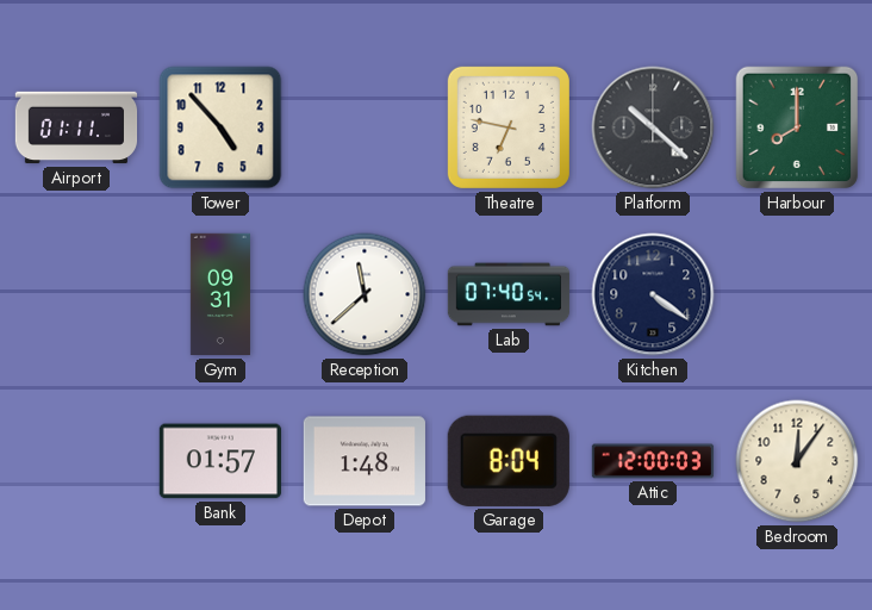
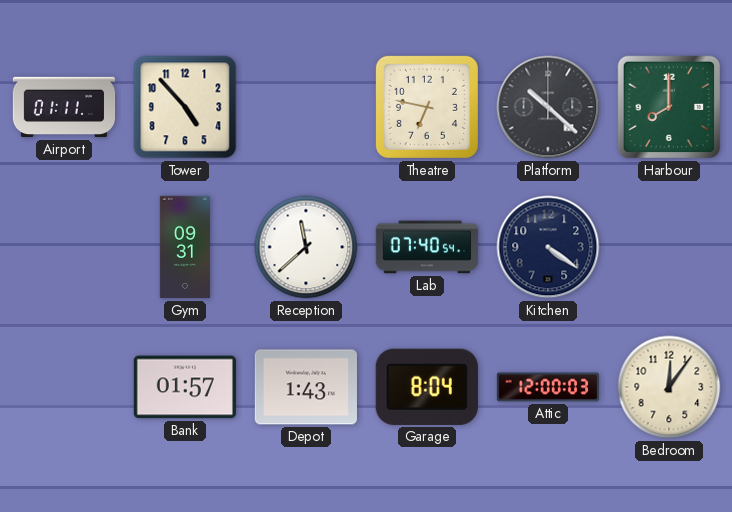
Depot: 1:48 -> 1:43 (306, 387)
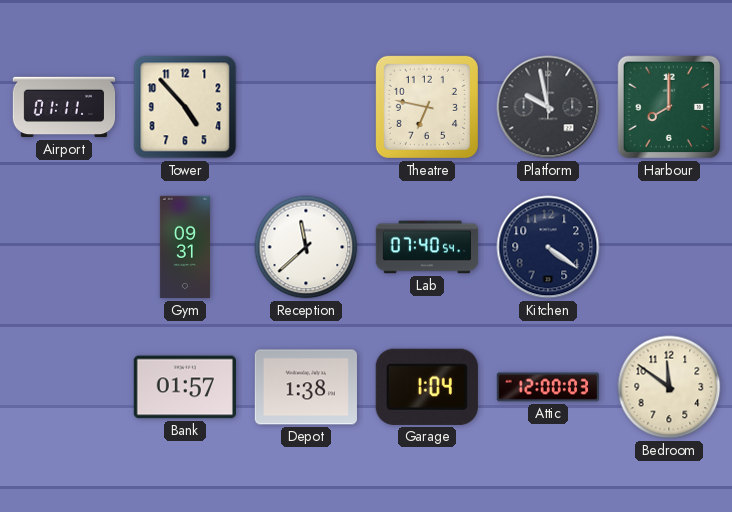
Platform: 10:22 -> 9:58 (548, 107)
Depot: 1:43 -> 1:38 (306, 387)
Garage: 8:04 -> 1:04 (427, 387)
Bedroom: 12:06 -> 11:51 (669, 387)
